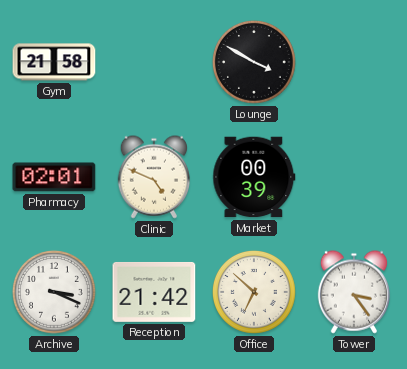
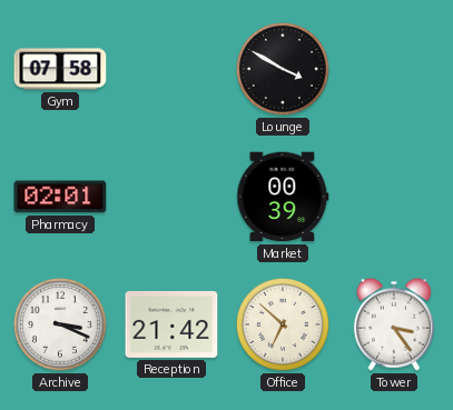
Gym: 21:58 -> 07:58 (60, 69)
Clinic: 4:49 -> none (153, 177)
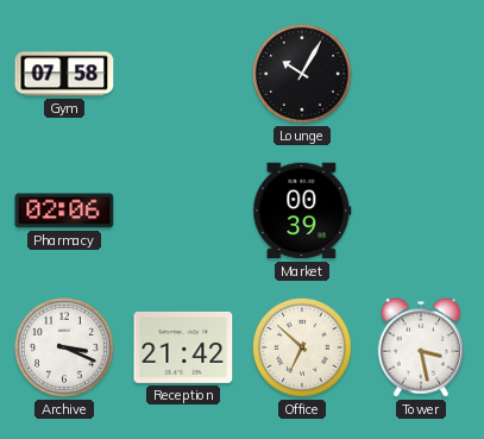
Lounge: 3:50 -> 10:05 (302, 74)
Pharmacy: 02:01 -> 02:06 (64, 211)
Tower: 3:24 -> 3:28 (420, 347)
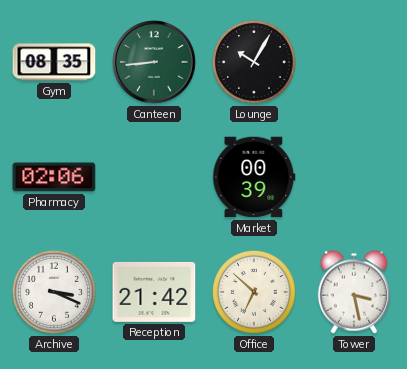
Gym: 07:58 -> 08:35 (54, 62)
Canteen: none -> 8:44 (154, 62)
